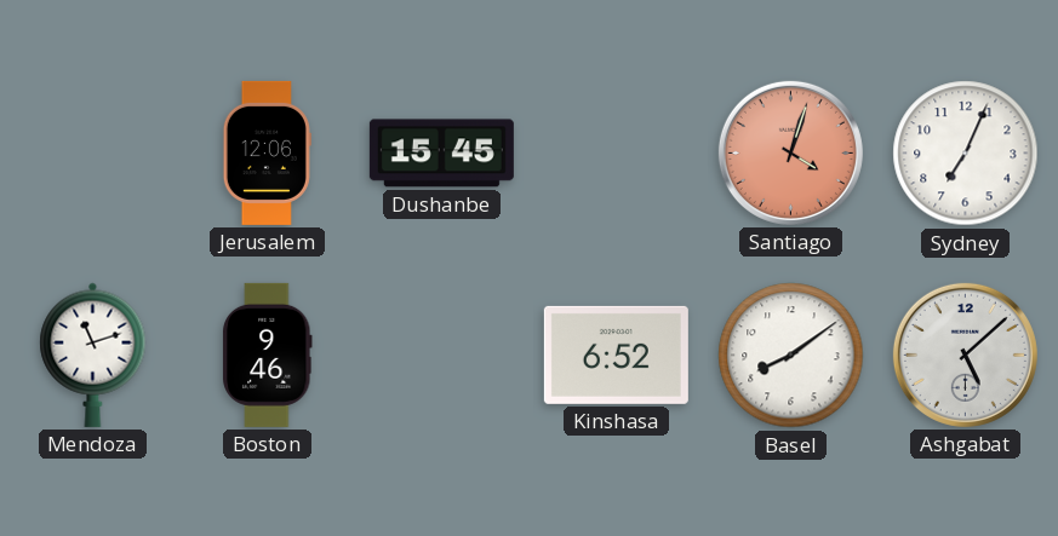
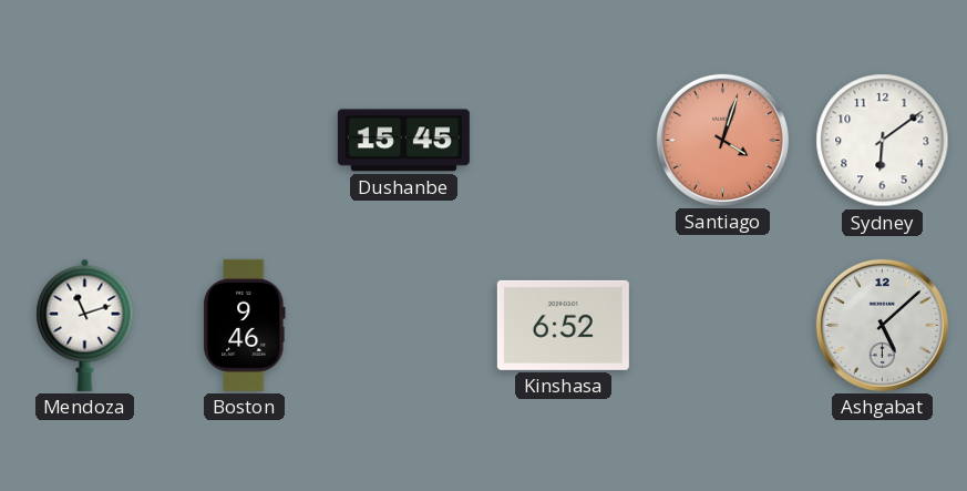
Jerusalem: 12:06 -> none (267, 152)
Sydney: 7:04 -> 6:09 (883, 141)
Basel: 8:09 -> none (791, 356)
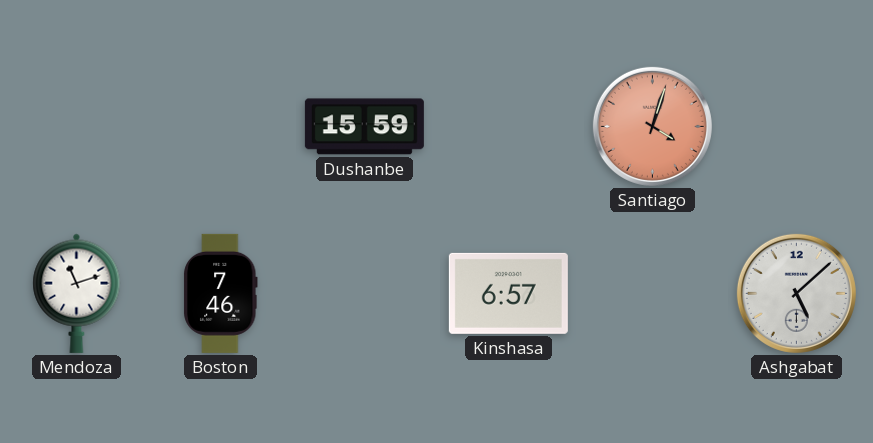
Dushanbe: 15:45 -> 15:59 (364, 127)
Sydney: 6:09 -> none (883, 141)
Boston: 9:46 -> 7:46 (221, 293)
Kinshasa: 6:52 -> 6:57 (508, 293)
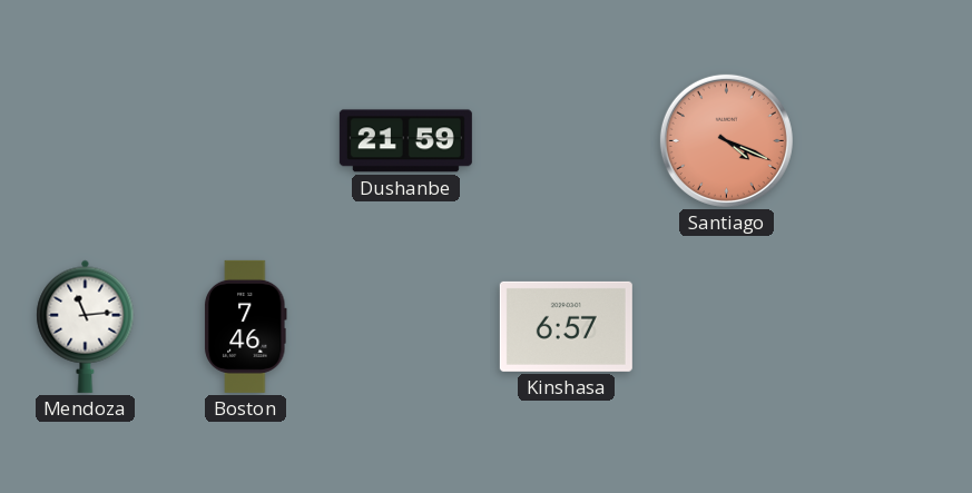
Dushanbe: 15:59 -> 21:59 (405, 141)
Santiago: 4:03 -> 4:19 (726, 140)
Mendoza: 11:12 -> 11:14 (86, 326)
Ashgabat: 5:08 -> none (796, 293)
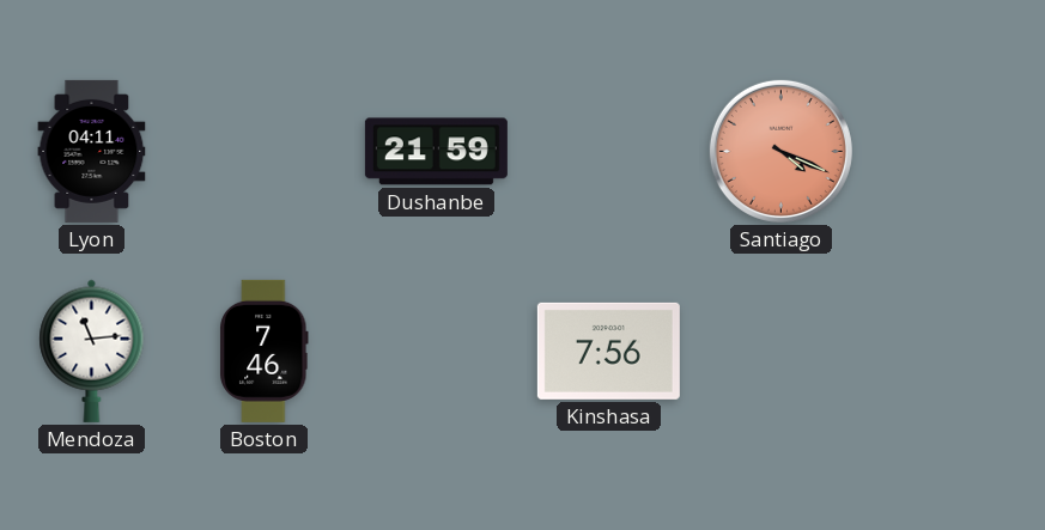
Lyon: none -> 04:11 (92, 151)
Kinshasa: 6:57 -> 7:56 (608, 351)
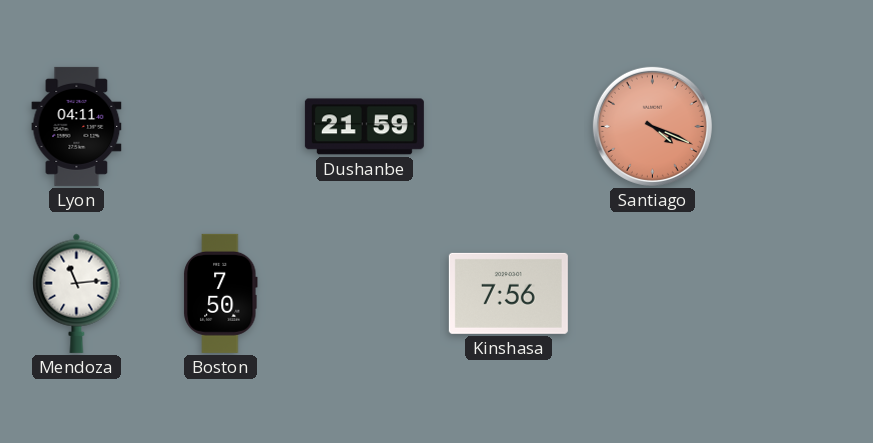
Boston: 7:46 -> 7:50 (221, 293)
